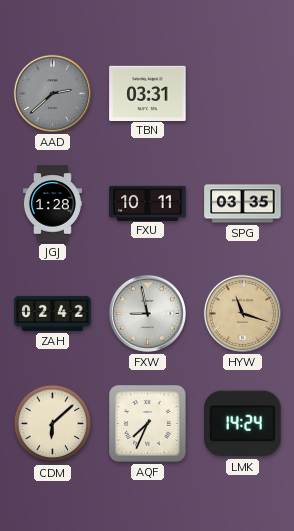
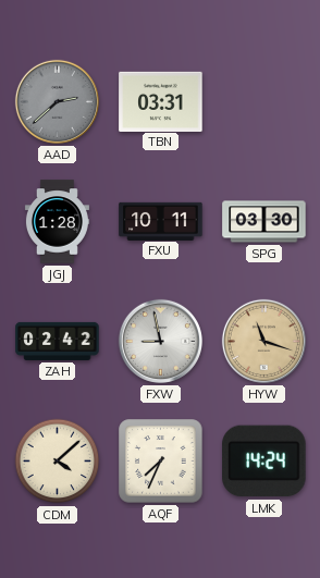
SPG: 03:35 -> 03:30 (264, 222)
CDM: 6:08 -> 4:08 (58, 462)
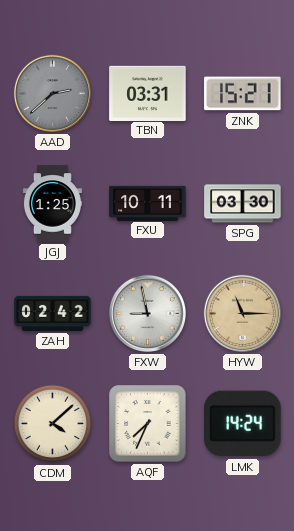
ZNK: none -> 15:21 (243, 94)
JGJ: 1:28 -> 1:25 (52, 204)
HYW: 11:18 -> 11:15 (242, 313)
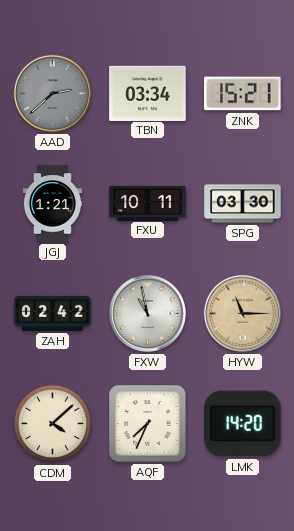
TBN: 03:31 -> 03:34 (148, 93)
JGJ: 1:25 -> 1:21 (52, 204)
FXW: 8:58 -> 10:58 (147, 313)
LMK: 14:24 -> 14:20 (243, 424)
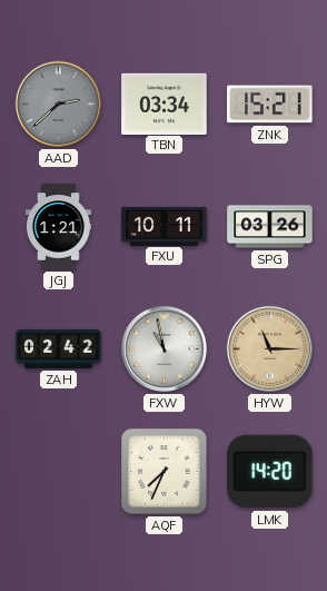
SPG: 03:30 -> 03:26 (270, 227)
CDM: 4:08 -> none (53, 424)
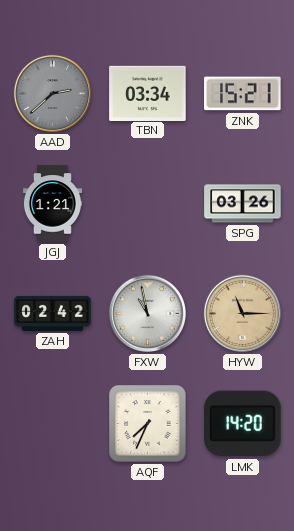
FXU: 10:11 -> none (165, 226)
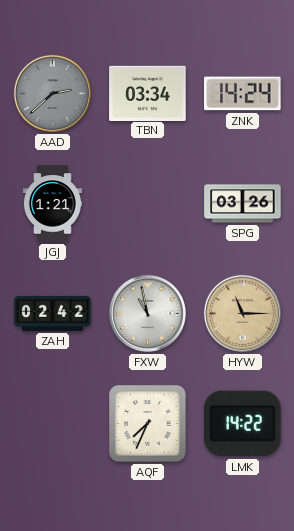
ZNK: 15:21 -> 14:24 (243, 94)
LMK: 14:20 -> 14:22 (243, 424)
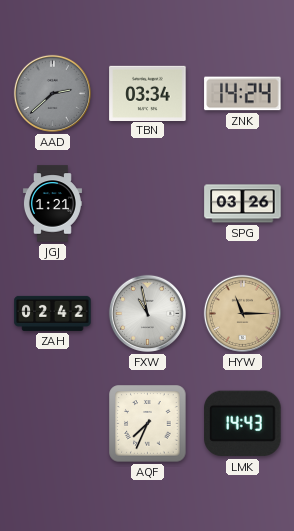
LMK: 14:22 -> 14:43 (243, 424)
